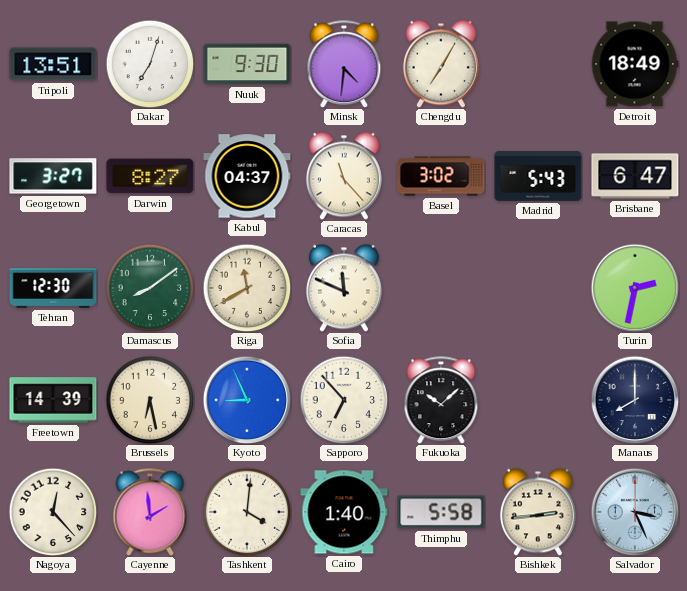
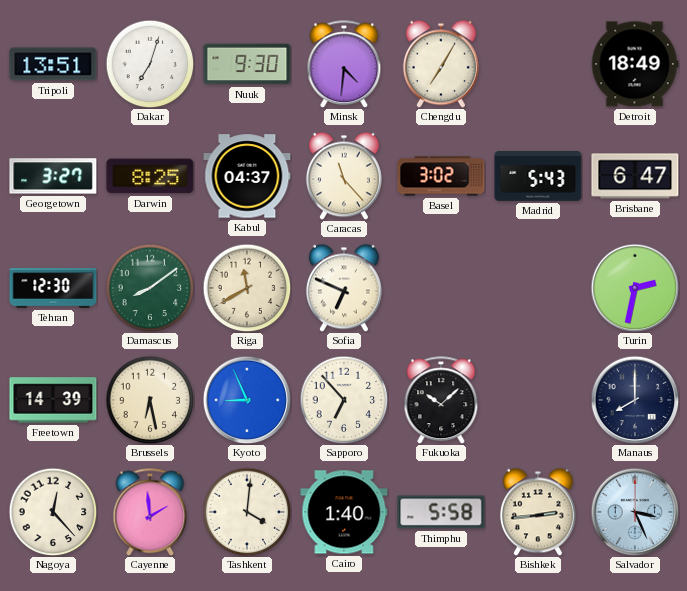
Darwin: 8:27 -> 8:25 (150, 176)
Sofia: 11:49 -> 6:49 (344, 288)
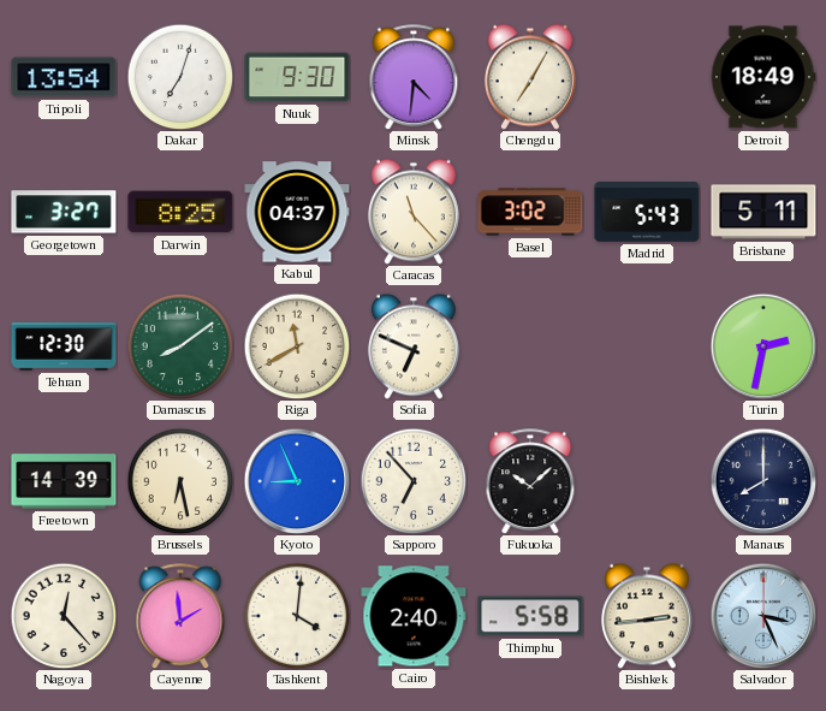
Tripoli: 13:51 -> 13:54 (64, 77)
Brisbane: 6:47 -> 5:11 (763, 212)
Cairo: 1:40 -> 2:40 (414, 616)
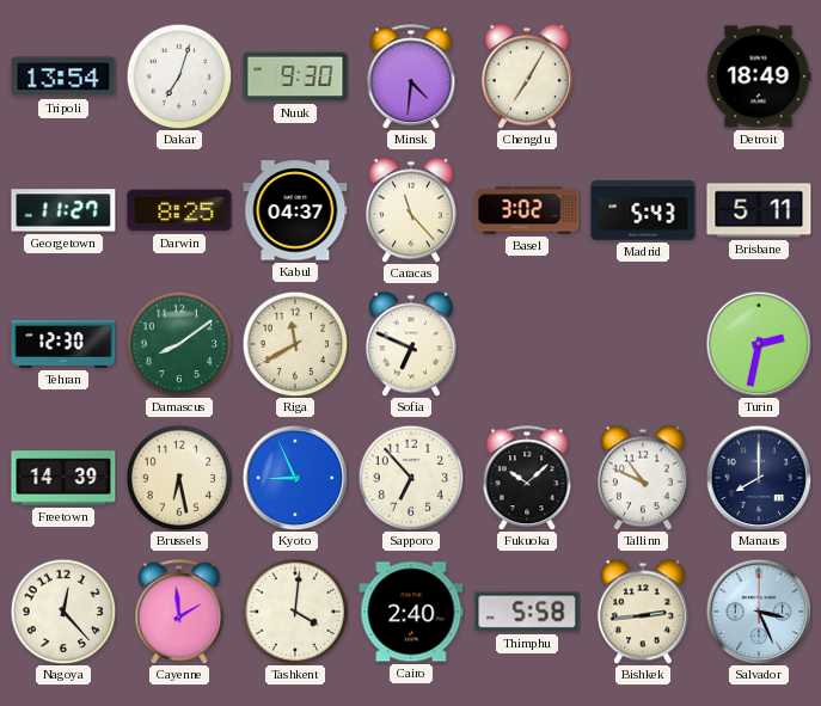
Georgetown: 3:27 -> 11:27 (63, 210)
Tallinn: none -> 10:49 (643, 478)
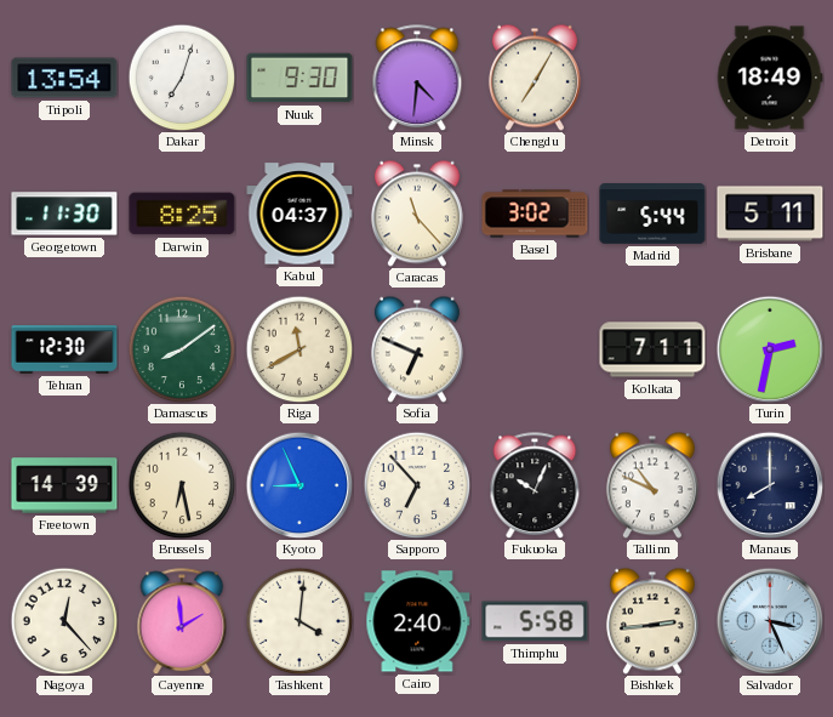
Georgetown: 11:27 -> 11:30 (64, 214)
Madrid: 5:43 -> 5:44 (652, 215)
Kolkata: none -> 7:11 (652, 349)
Fukuoka: 10:08 -> 10:04 (535, 485)
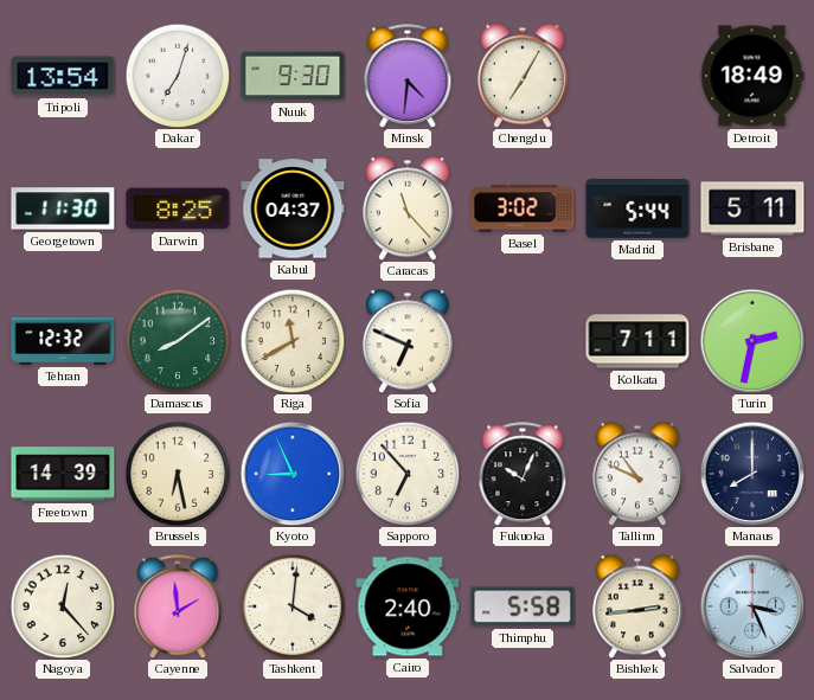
Tehran: 12:30 -> 12:32 (63, 341)
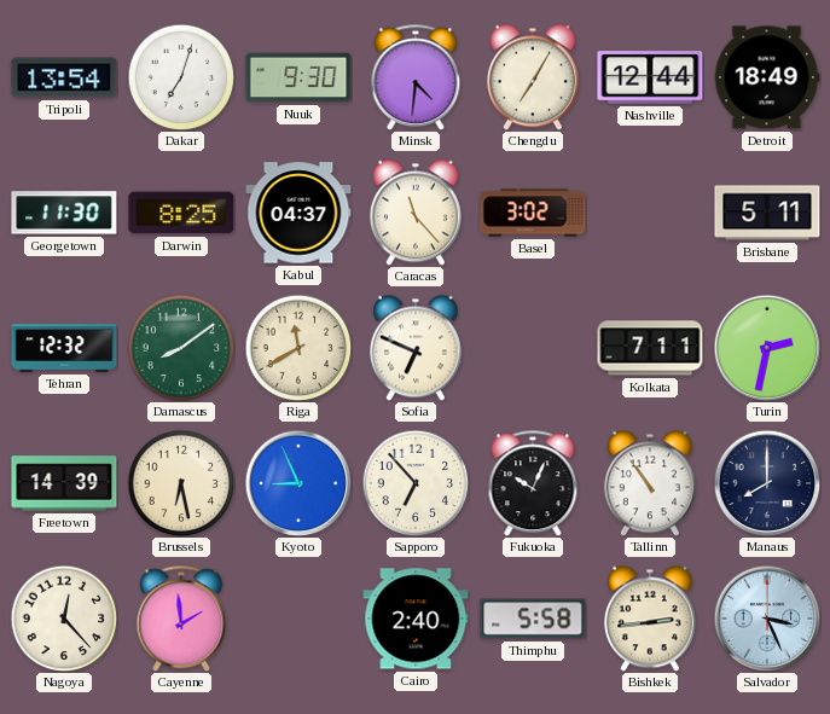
Nashville: none -> 12:44 (650, 77)
Madrid: 5:44 -> none (637, 210)
Tallinn: 10:49 -> 10:54 (650, 483)
Tashkent: 4:01 -> none (293, 606)
